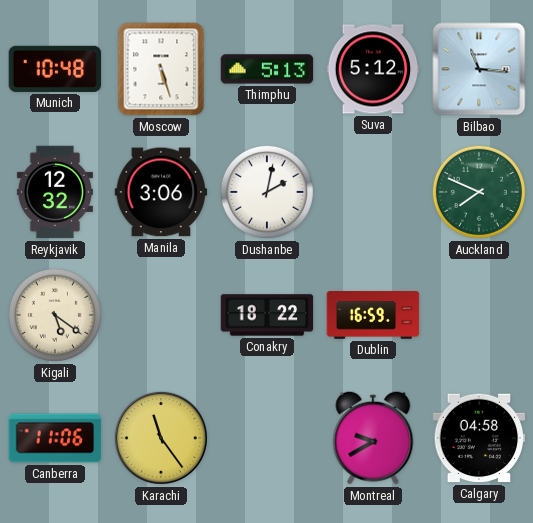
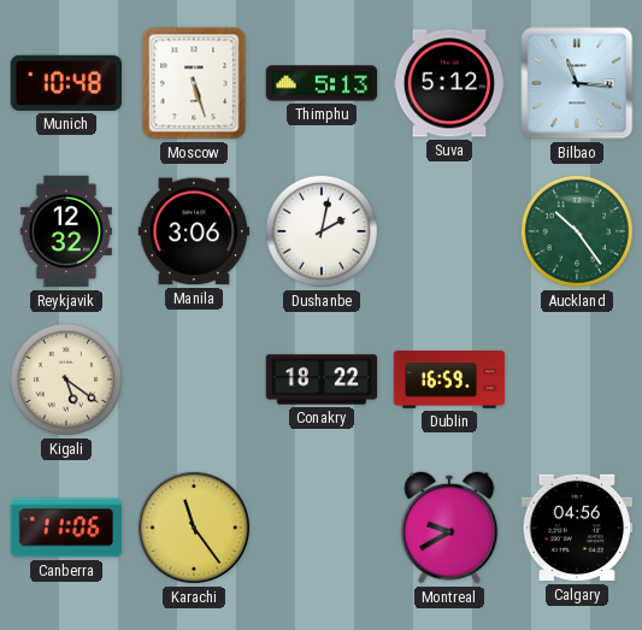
Auckland: 7:49 -> 10:24 (577, 231)
Calgary: 04:58 -> 04:56 (577, 528)
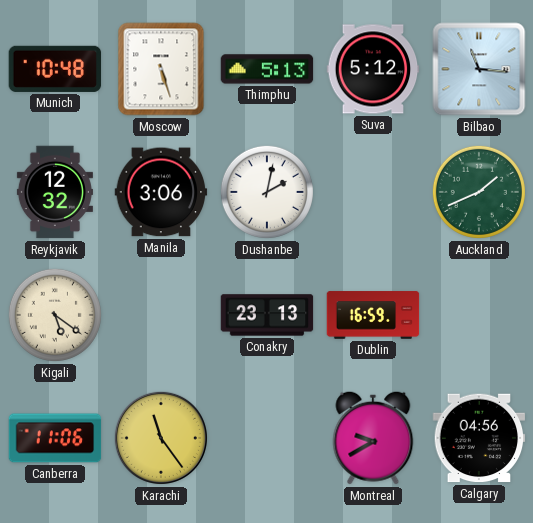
Auckland: 10:24 -> 1:41 (479, 192)
Conakry: 18:22 -> 23:13 (267, 315)
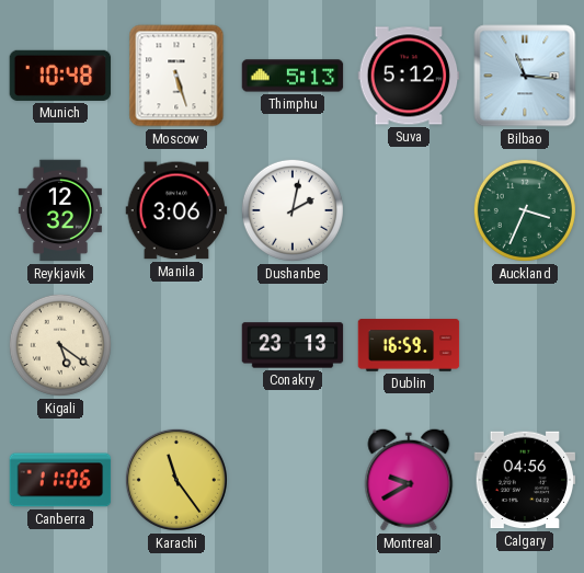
Auckland: 1:41 -> 3:34 (525, 210)
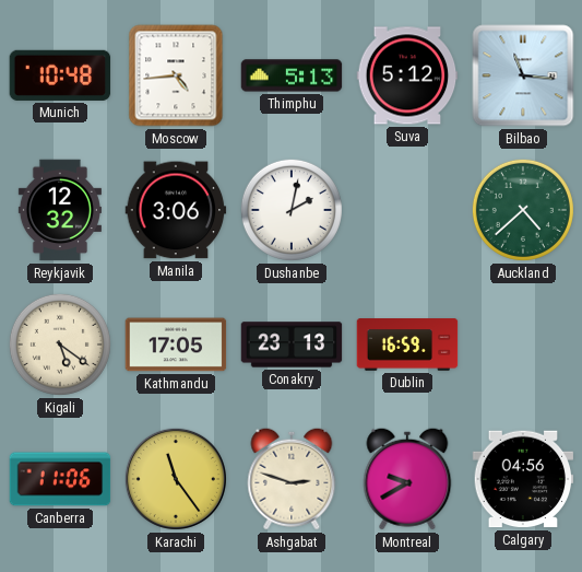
Moscow: 5:27 -> 4:44 (176, 75)
Auckland: 3:34 -> 4:38 (523, 210)
Kathmandu: none -> 17:05 (176, 345)
Ashgabat: none -> 2:48 (292, 479)
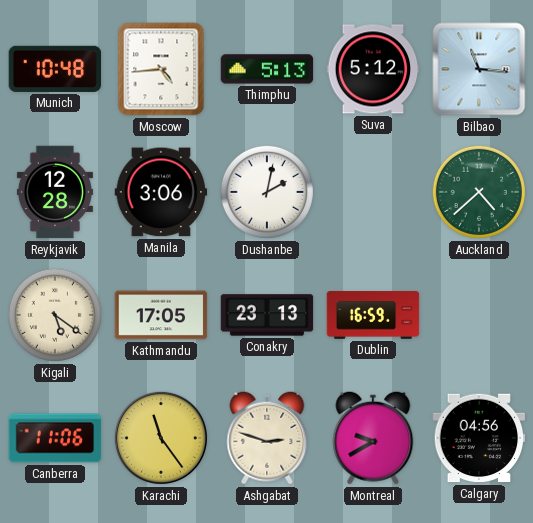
Reykjavik: 12:32 -> 12:28 (55, 192)
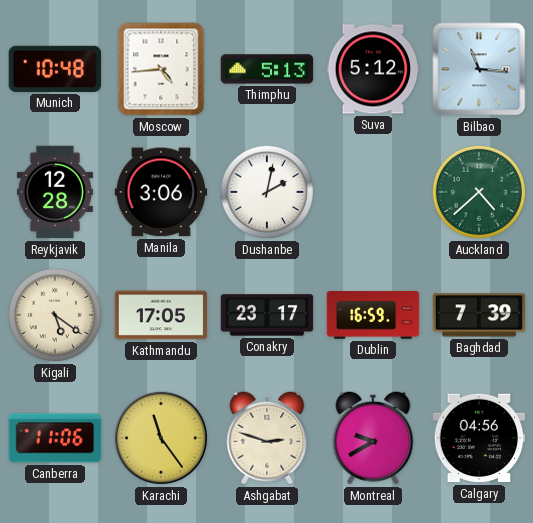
Conakry: 23:13 -> 23:17 (267, 315)
Baghdad: none -> 7:39 (479, 315)
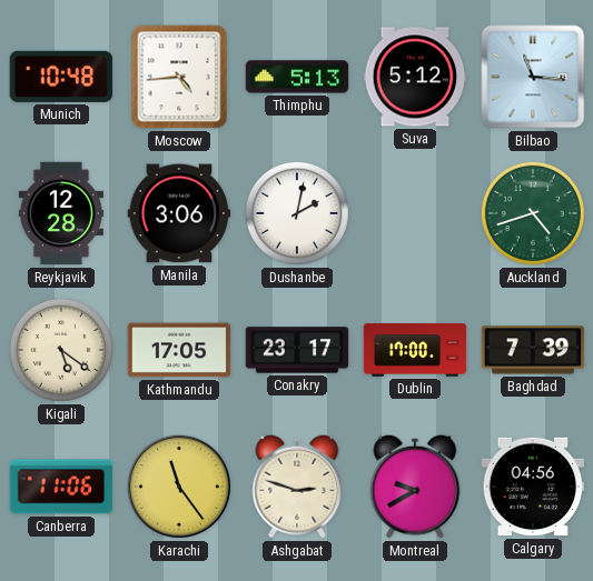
Auckland: 4:38 -> 4:42 (533, 213)
Dublin: 16:59 -> 17:00 (415, 350)
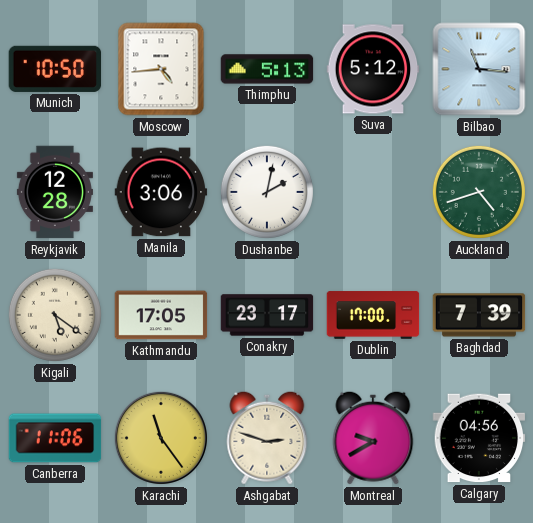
Munich: 10:48 -> 10:50 (55, 69)
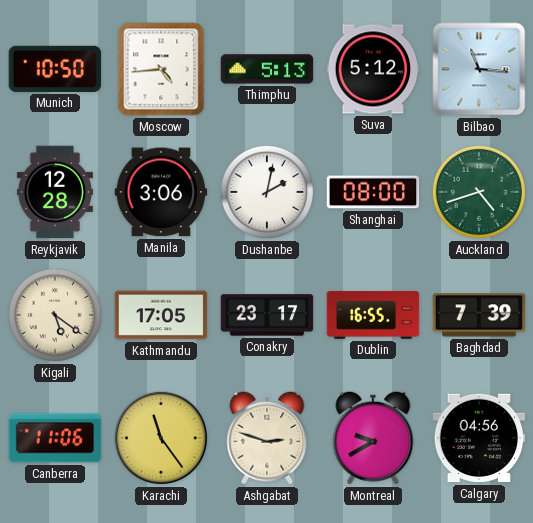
Shanghai: none -> 08:00 (373, 192)
Dublin: 17:00 -> 16:55 (373, 315)
